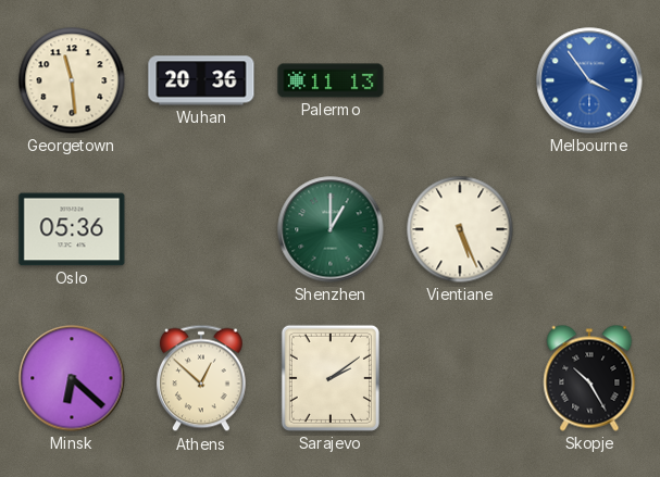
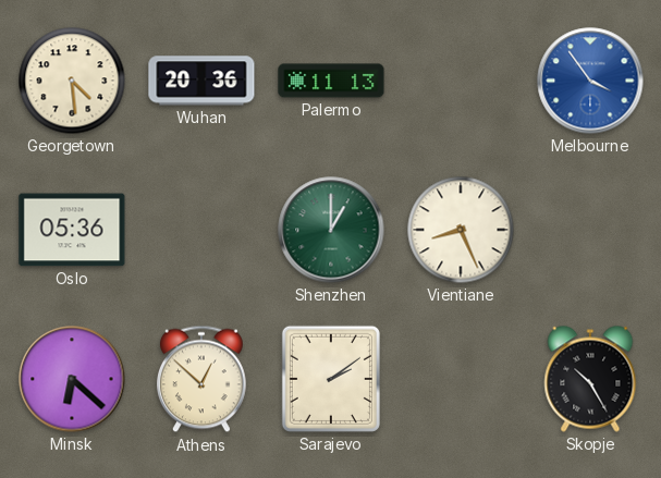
Georgetown: 11:29 -> 4:29 (72, 81)
Vientiane: 5:26 -> 8:26 (461, 230)
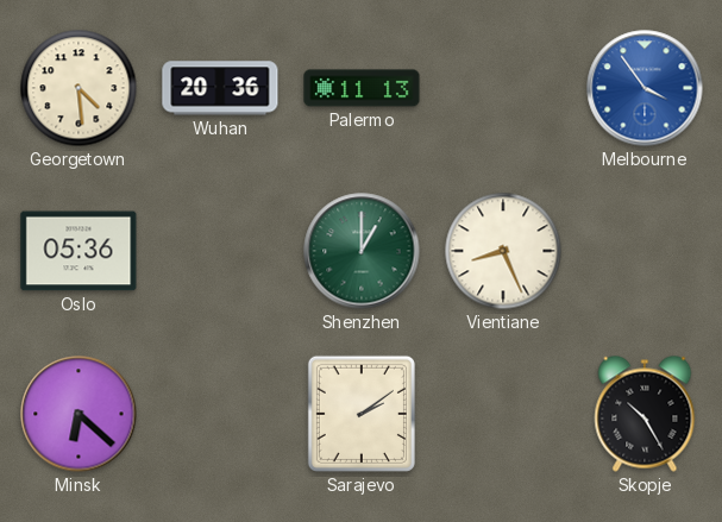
Athens: 12:52 -> none (201, 379)
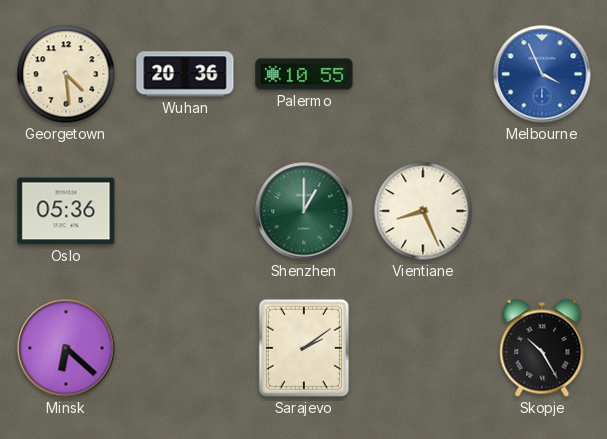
Palermo: 11:13 -> 10:55 (304, 74)
Melbourne: 3:54 -> 3:56 (542, 74)
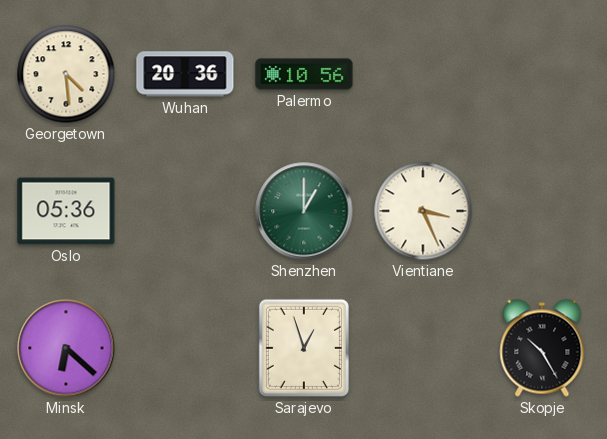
Palermo: 10:55 -> 10:56 (304, 74)
Melbourne: 3:56 -> none (542, 74)
Vientiane: 8:26 -> 3:26 (423, 211)
Sarajevo: 2:09 -> 12:57 (304, 348)
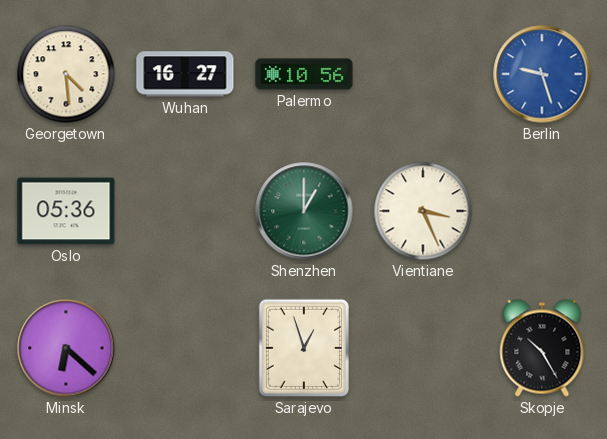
Wuhan: 20:36 -> 16:27 (185, 74)
Berlin: none -> 9:27 (542, 74)
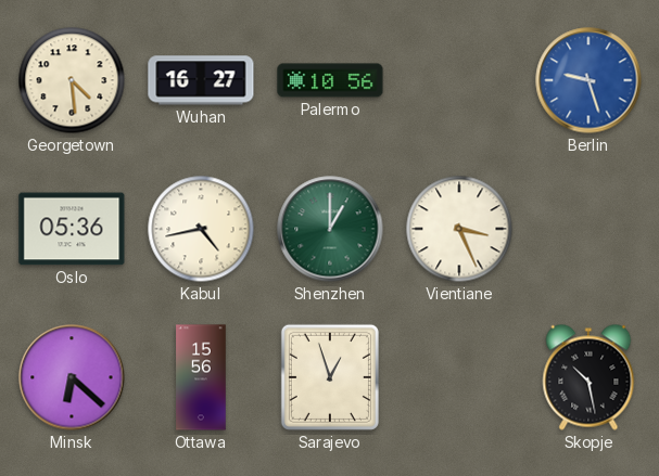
Kabul: none -> 4:43 (201, 229)
Ottawa: none -> 15:56 (201, 377)
Skopje: 10:25 -> 10:28 (588, 377)
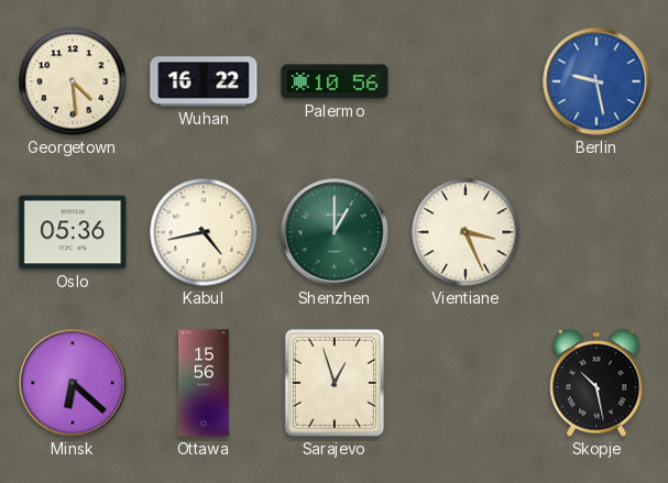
Wuhan: 16:27 -> 16:22 (204, 81)
Berlin: 9:27 -> 9:28 (596, 81)
